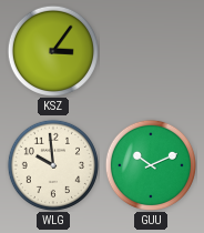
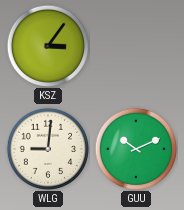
WLG: 9:59 -> 9:01 (47, 148)
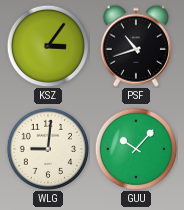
PSF: none -> 10:42 (136, 46)
GUU: 10:11 -> 10:07 (135, 148)
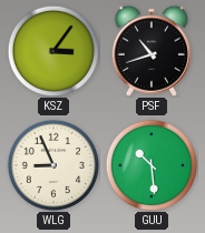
WLG: 9:01 -> 8:56 (52, 164)
GUU: 10:07 -> 10:29 (150, 164)
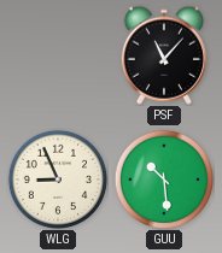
KSZ: 3:06 -> none (52, 50)
PSF: 10:42 -> 11:07 (164, 55)
